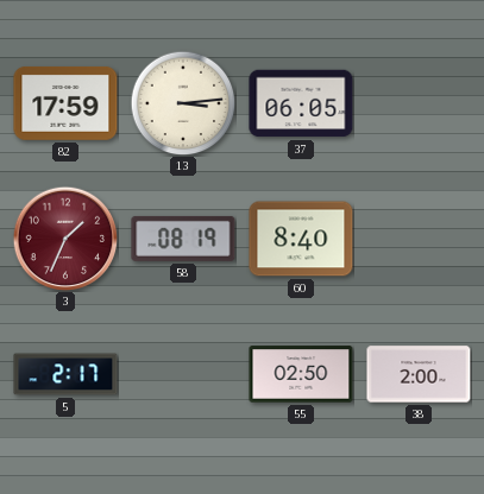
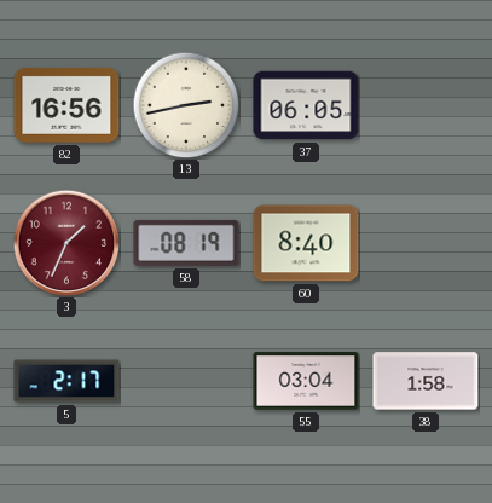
82: 17:59 -> 16:56 (66, 105)
13: 3:14 -> 2:43 (186, 105)
55: 02:50 -> 03:04 (306, 381)
38: 2:00 -> 1:58 (426, 381)
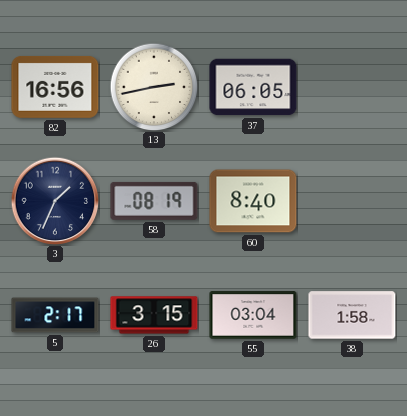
3 dial: burgundy -> navy (55, 201)
26: none -> 3:15 (154, 315)
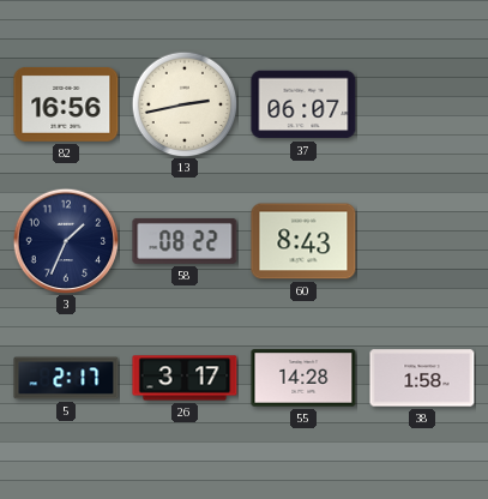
37: 06:05 -> 06:07 (303, 104)
58: 08:19 -> 08:22 (185, 241)
60: 8:40 -> 8:43 (303, 241)
26: 3:15 -> 3:17 (185, 378)
55: 03:04 -> 14:28 (303, 378)
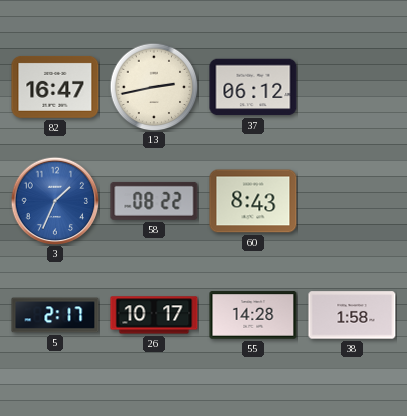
82: 16:56 -> 16:47 (55, 87)
37: 06:07 -> 06:12 (253, 87)
3 dial: navy -> blue (55, 201)
26: 3:17 -> 10:17 (154, 315)
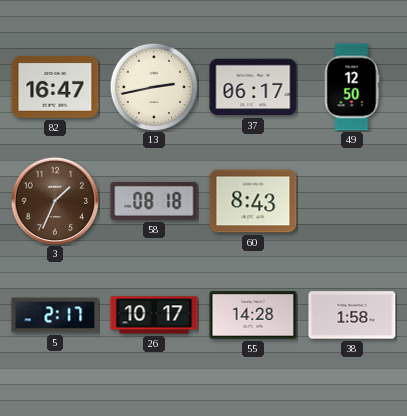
37: 06:12 -> 06:17 (253, 87)
49: none -> 12:50 (352, 87)
3 dial: blue -> brown (55, 201)
58: 08:22 -> 08:18 (154, 201)
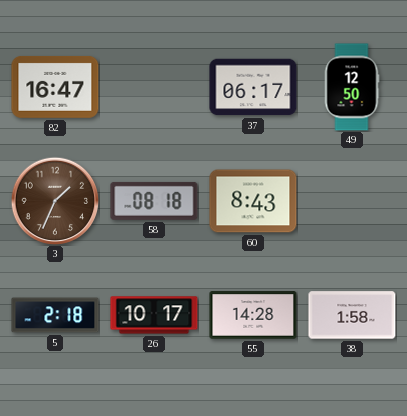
13: 2:43 -> none (154, 87)
5: 2:17 -> 2:18 (55, 315)
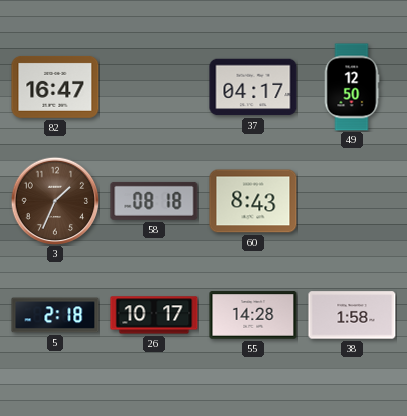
37: 06:17 -> 04:17 (253, 87)
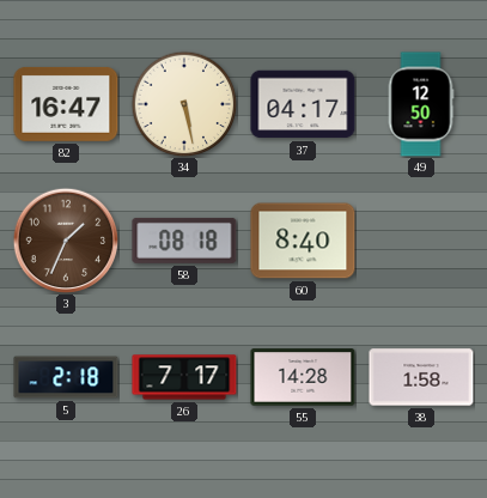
34: none -> 5:28 (184, 104)
60: 8:43 -> 8:40 (303, 241)
26: 10:17 -> 7:17 (184, 377)
